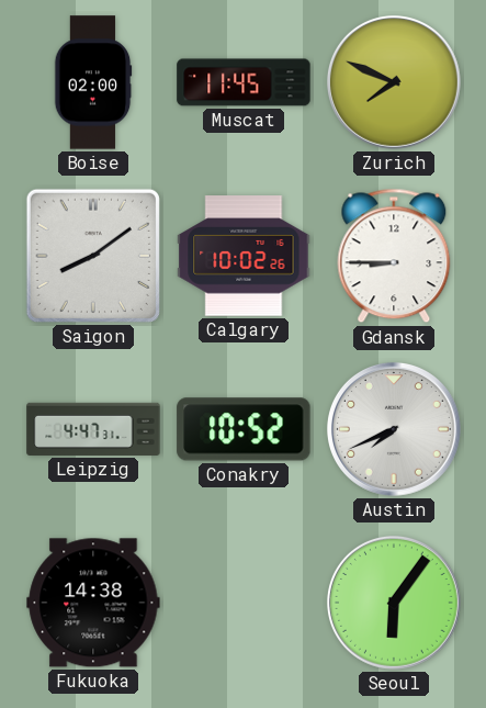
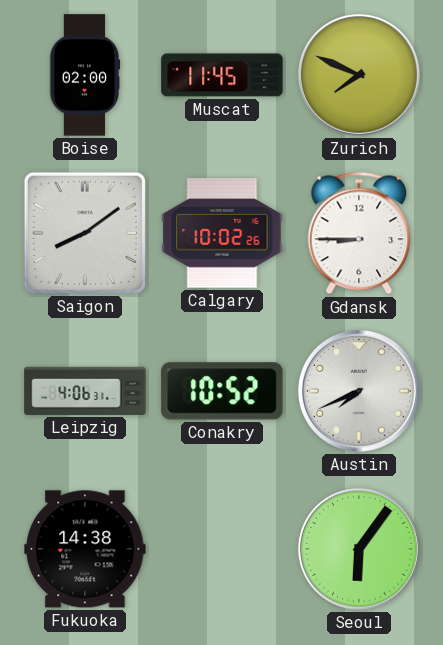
Leipzig: 4:47 -> 4:06 (85, 391)
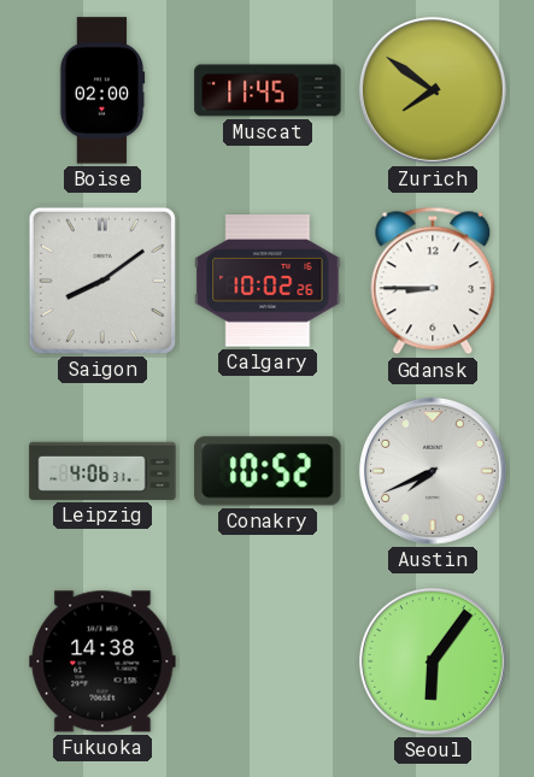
Zurich: 7:49 -> 7:51 (433, 90)
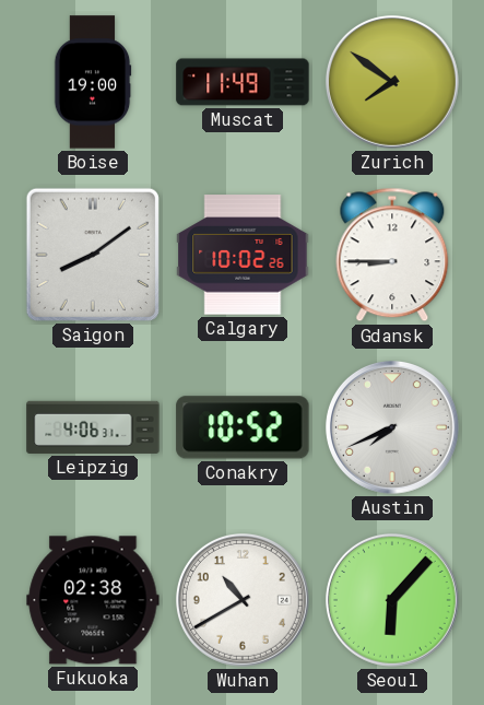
Boise: 02:00 -> 19:00 (93, 82)
Muscat: 11:45 -> 11:49 (243, 82)
Fukuoka: 14:38 -> 02:38 (93, 600)
Wuhan: none -> 10:40 (243, 600)
Seoul: 6:06 -> 6:07 (392, 600)
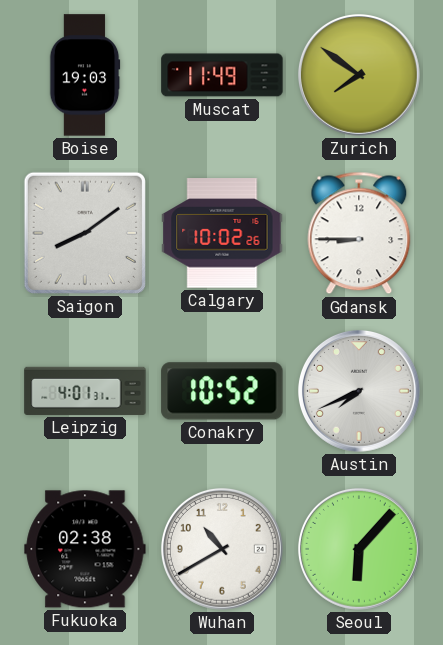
Boise: 19:00 -> 19:03 (85, 75)
Leipzig: 4:06 -> 4:01 (85, 391)
